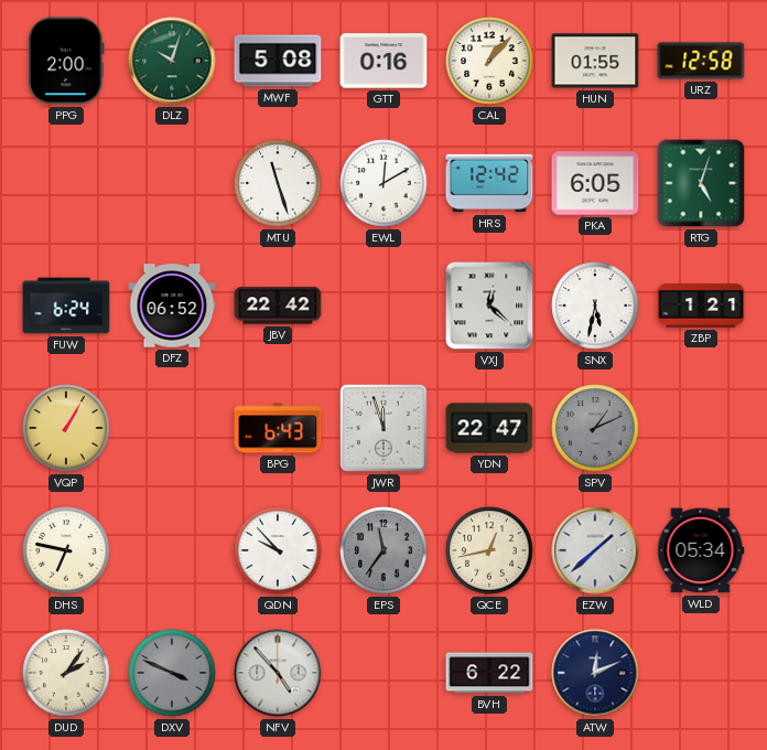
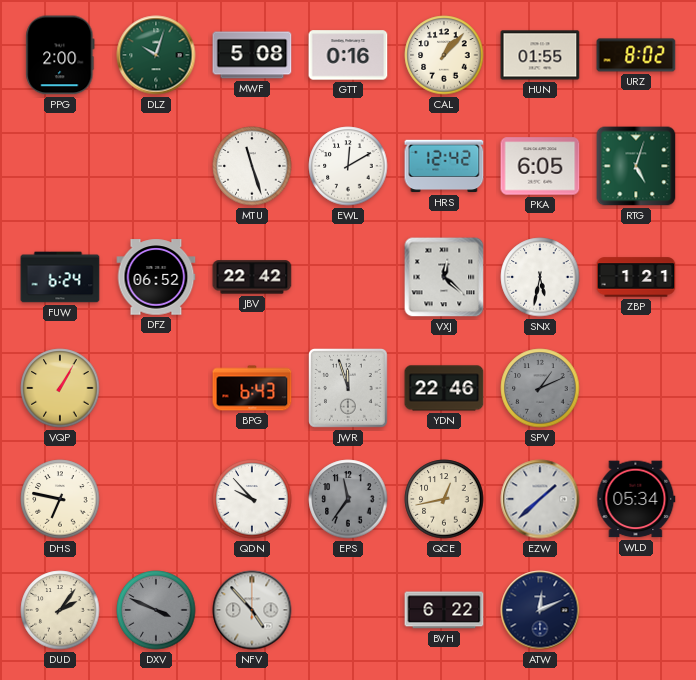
URZ: 12:58 -> 8:02 (636, 55)
YDN: 22:47 -> 22:46 (444, 388)
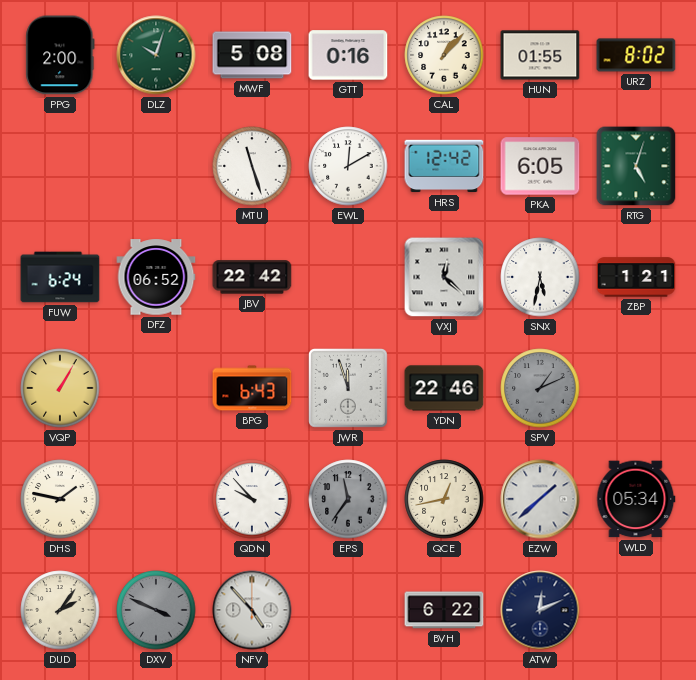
DHS: 6:47 -> 1:47 (60, 499)
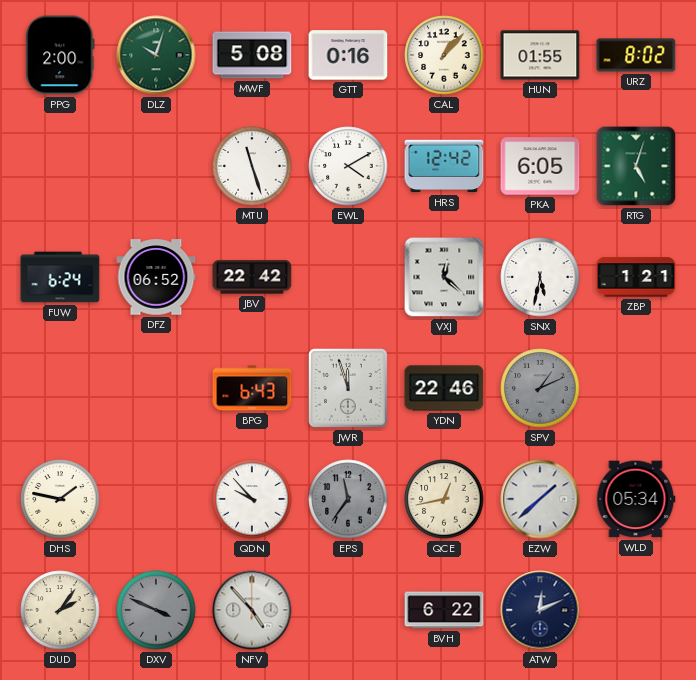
EWL: 12:10 -> 4:10 (348, 166)
VQP: 1:05 -> none (60, 388)
